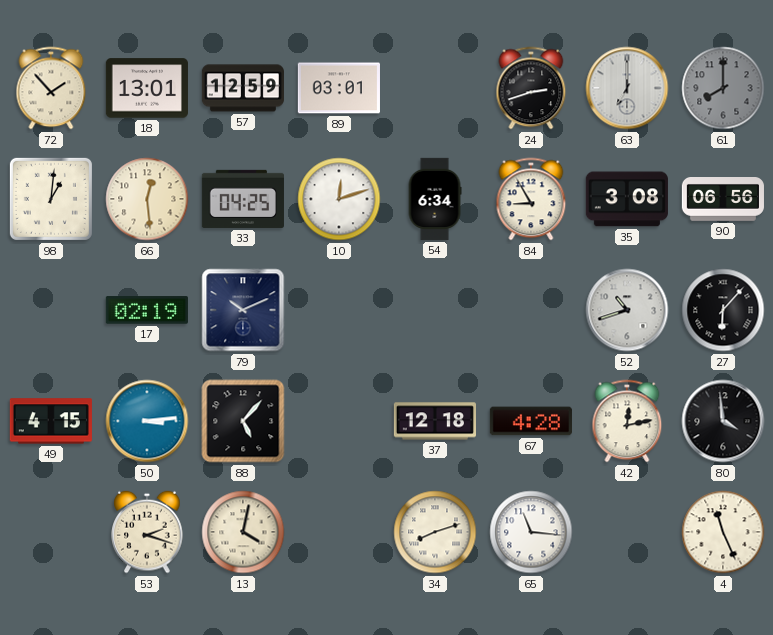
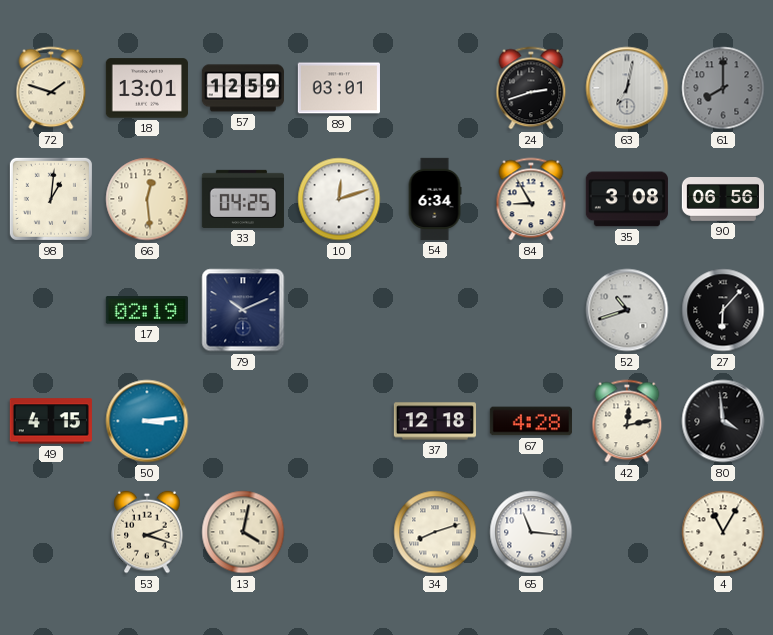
72: 1:53 -> 1:48 (51, 88)
63: 7:00 -> 7:02 (627, 88)
88: 5:07 -> none (243, 421)
4: 11:26 -> 11:05 (723, 532)
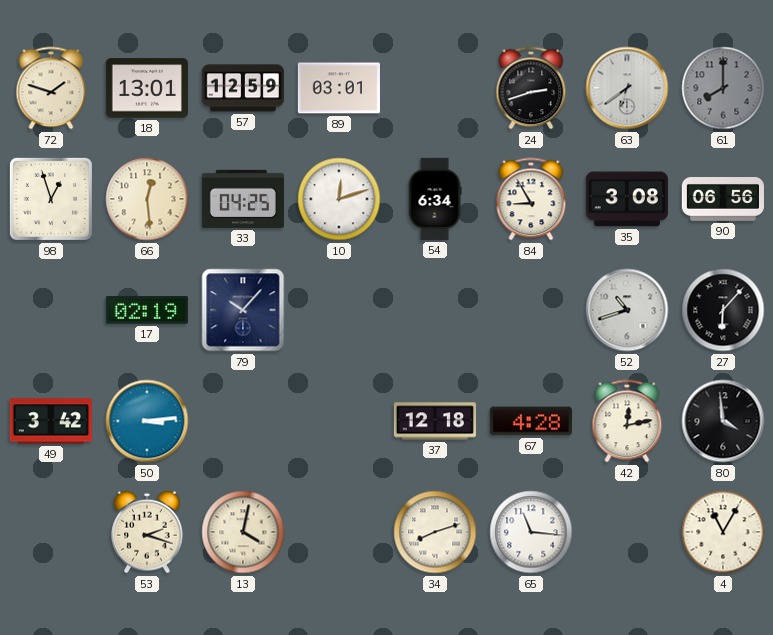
63: 7:02 -> 6:39 (627, 88)
98: 1:01 -> 12:57 (51, 199)
79: 10:11 -> 10:07 (243, 310)
49: 4:15 -> 3:42 (51, 421)
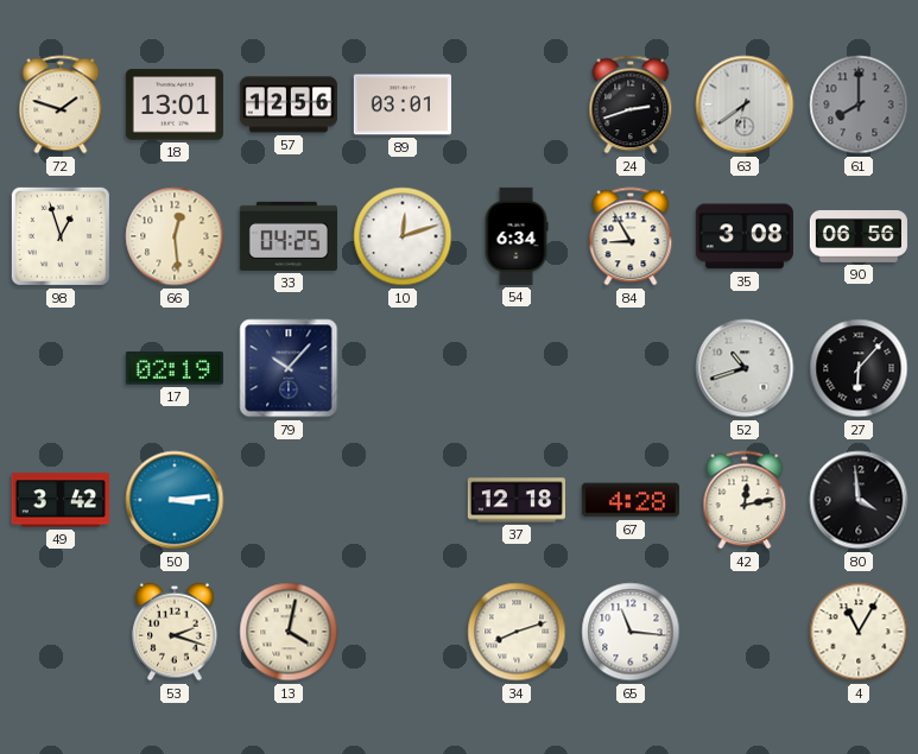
57: 12:59 -> 12:56 (289, 104)
